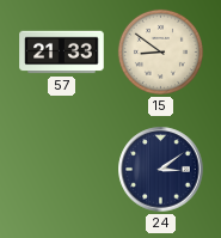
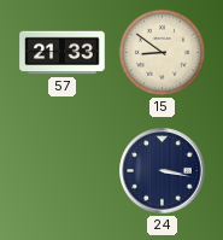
24: 3:09 -> 3:17 (163, 171)
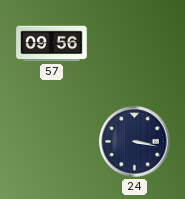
57: 21:33 -> 09:56 (52, 44)
15: 8:51 -> none (162, 52)
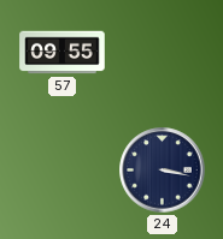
57: 09:56 -> 09:55 (63, 53)
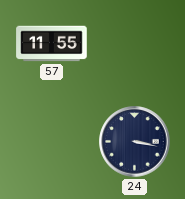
57: 09:55 -> 11:55 (52, 44)
